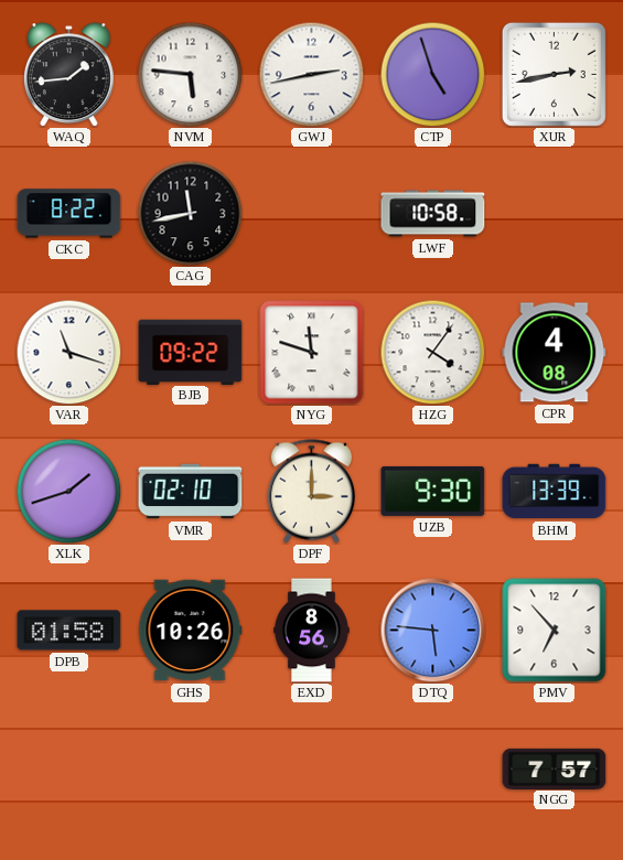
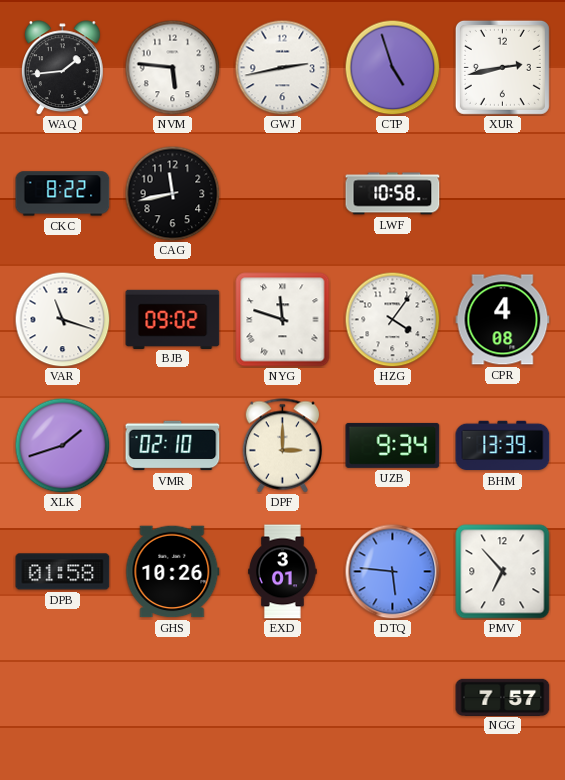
BJB: 09:22 -> 09:02 (173, 319)
UZB: 9:30 -> 9:34 (393, 445)
EXD: 8:56 -> 3:01 (283, 572)
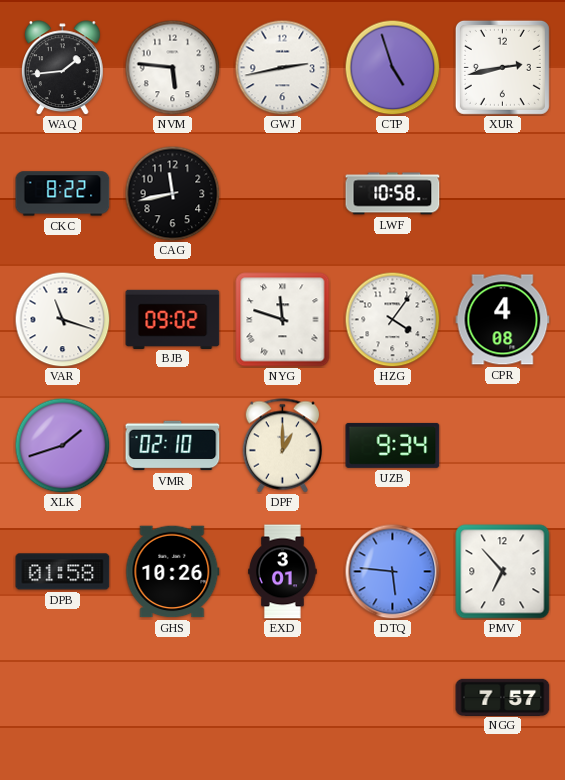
DPF: 3:00 -> 1:00 (282, 446)
BHM: 13:39 -> none (503, 446)
